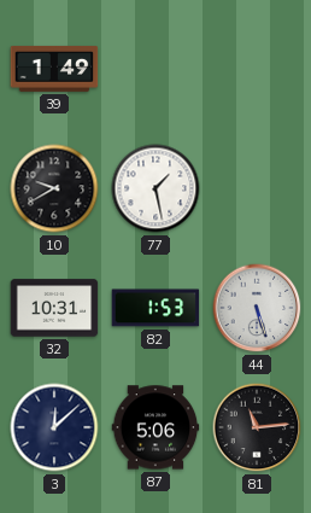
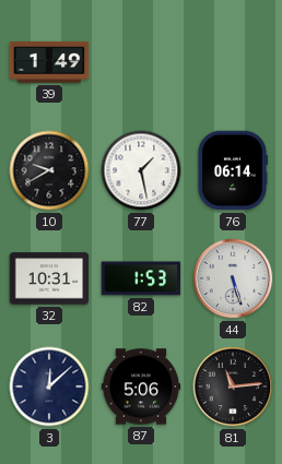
76: none -> 06:14 (233, 170)
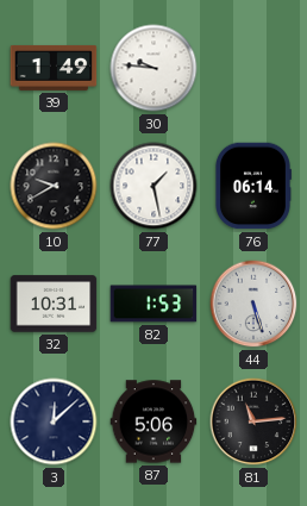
30: none -> 9:46 (153, 68)
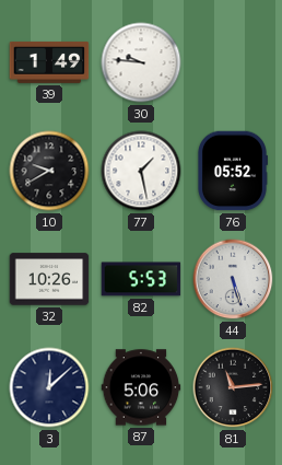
76: 06:14 -> 05:52 (233, 171)
32: 10:31 -> 10:26 (49, 279)
82: 1:53 -> 5:53 (141, 279)
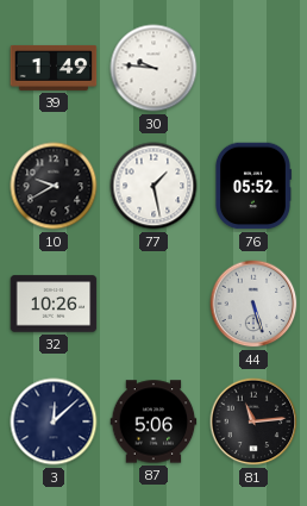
82: 5:53 -> none (141, 279)
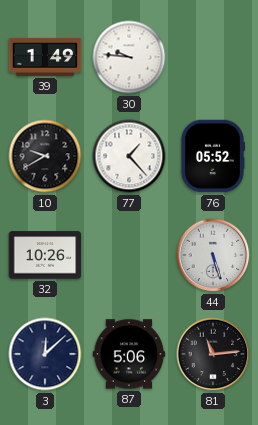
77: 1:28 -> 1:23 (129, 156)
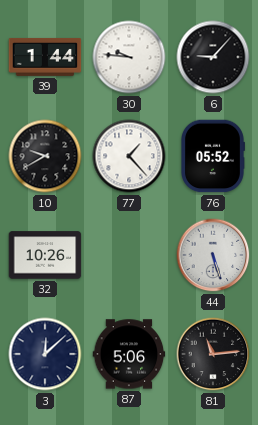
39: 1:49 -> 1:44 (45, 57)
6: none -> 9:07 (213, 57)
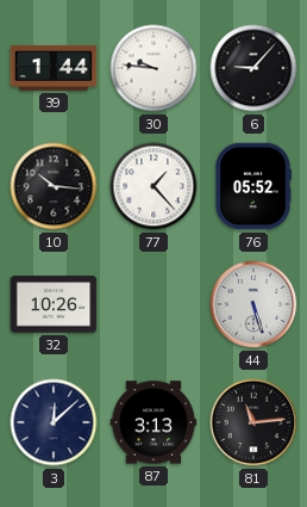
10: 9:40 -> 10:16 (54, 186)
87: 5:06 -> 3:13 (153, 422)
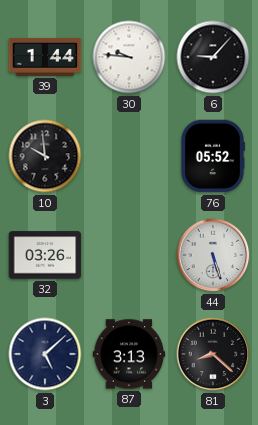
10: 10:16 -> 9:59 (45, 156)
77: 1:23 -> none (153, 186)
32: 10:26 -> 03:26 (45, 255)
3: 12:08 -> 5:08 (45, 354)
81: 11:14 -> 8:22 (213, 354)
